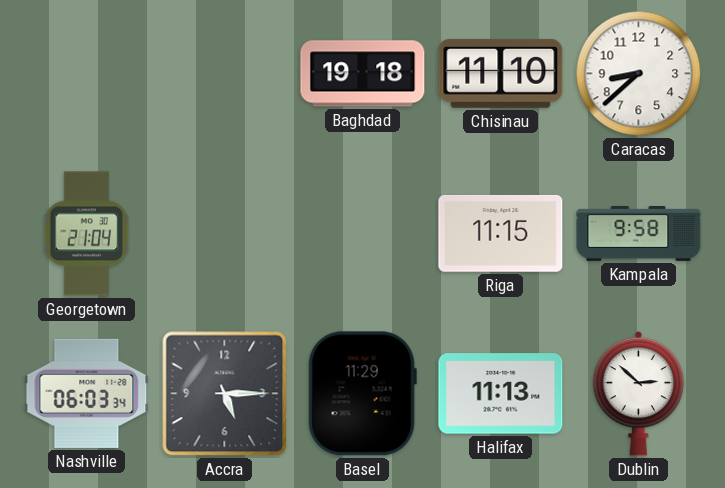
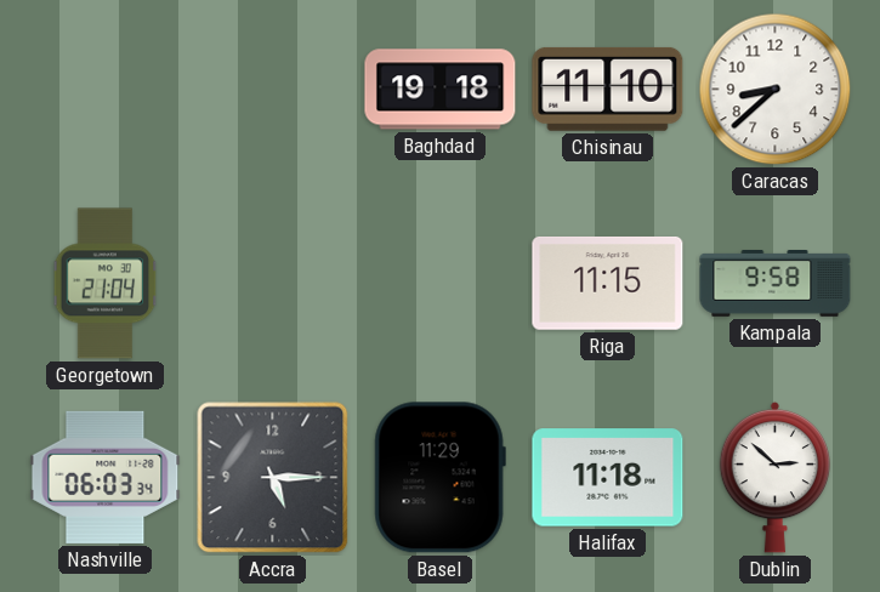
Halifax: 11:13 -> 11:18 (608, 478)
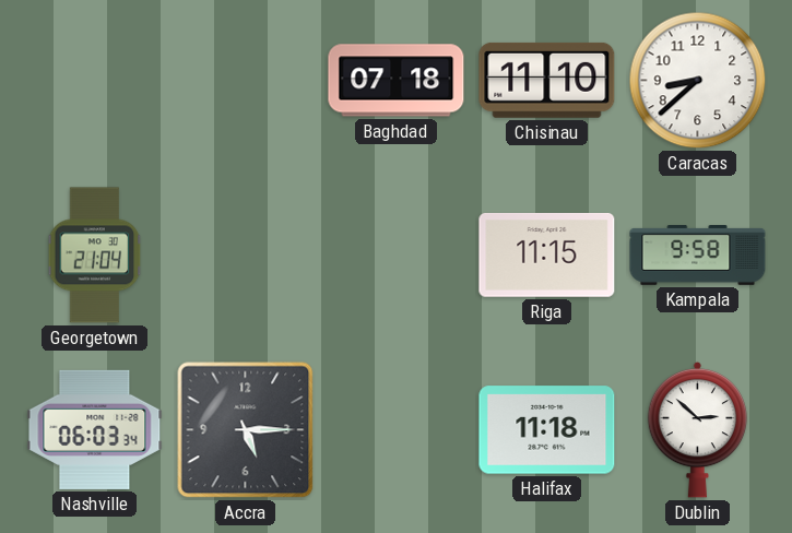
Baghdad: 19:18 -> 07:18 (397, 81)
Basel: 11:29 -> none (439, 478)
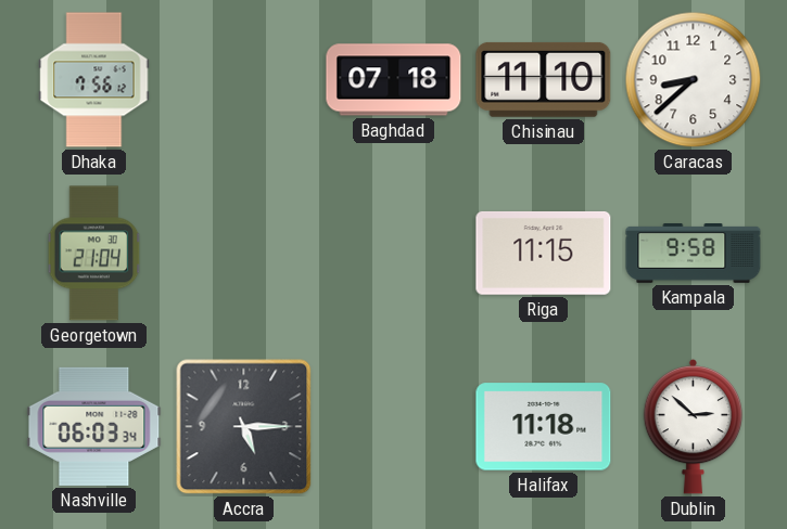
Dhaka: none -> 7:56 (94, 80)
